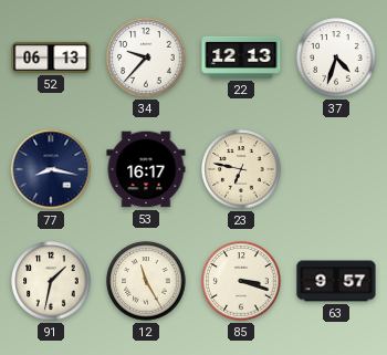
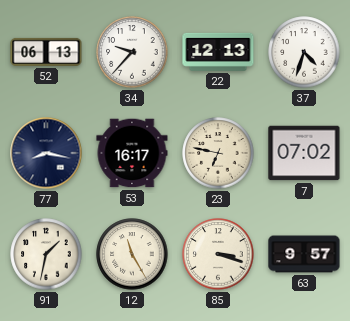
7: none -> 07:02 (304, 153)
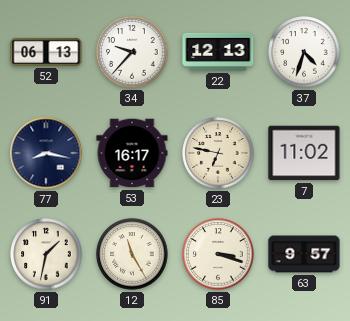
7: 07:02 -> 11:02 (304, 153)
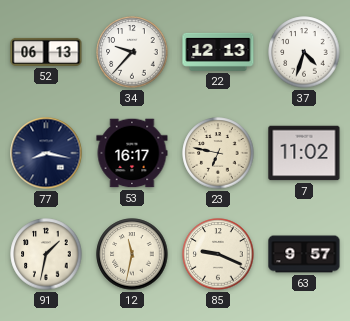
12: 11:25 -> 11:32 (132, 254)
85: 3:18 -> 9:19 (218, 254)
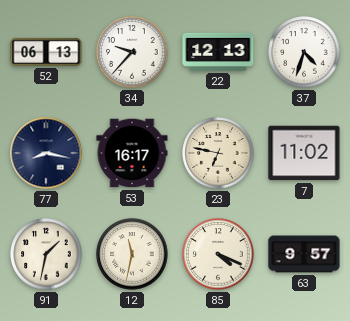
85: 9:19 -> 4:19 (218, 254)
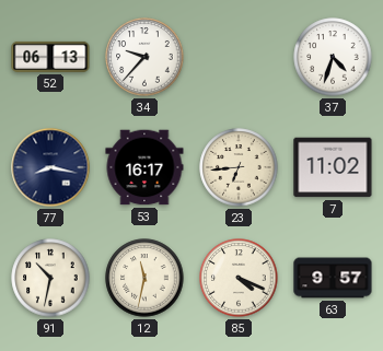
22: 12:13 -> none (218, 52)
23: 6:47 -> 6:44 (239, 167)
91: 1:32 -> 10:32 (50, 278)
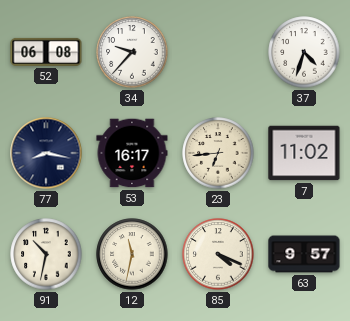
52: 06:13 -> 06:08 (46, 52)
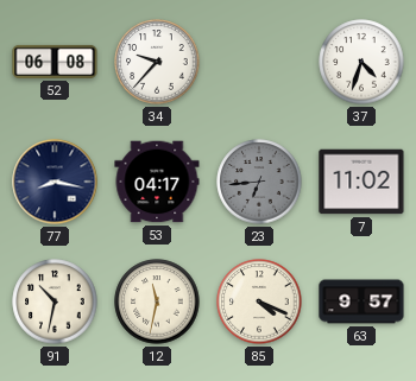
53: 16:17 -> 04:17 (157, 182)
23 dial: cream -> grey (259, 182)
